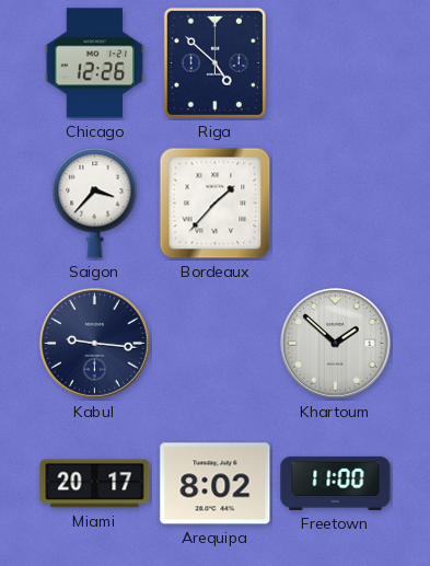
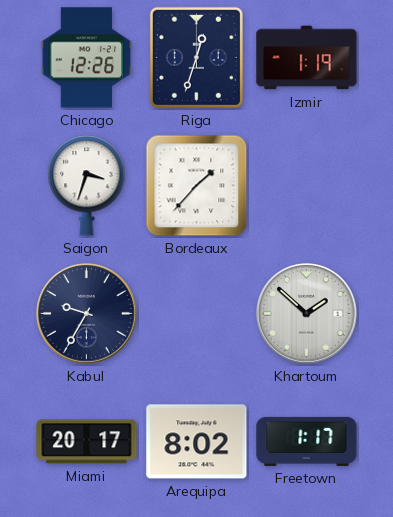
Riga: 4:52 -> 12:33 (196, 57)
Izmir: none -> 1:19 (307, 58)
Saigon: 3:37 -> 3:33 (87, 186)
Kabul: 9:16 -> 9:35 (87, 314)
Freetown: 11:00 -> 1:17 (307, 441)
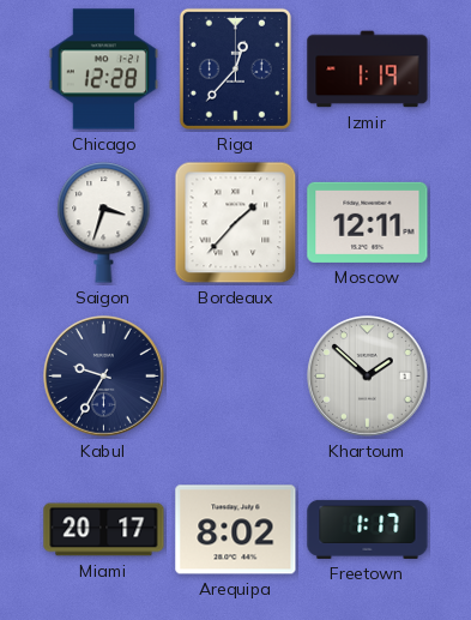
Chicago: 12:26 -> 12:28 (104, 70)
Riga: 12:33 -> 12:37 (235, 68)
Moscow: none -> 12:11 (368, 222)
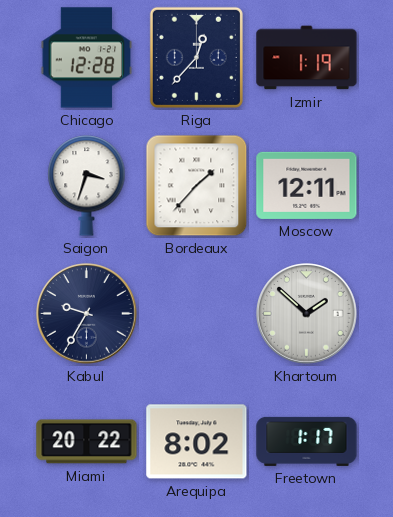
Miami: 20:17 -> 20:22 (87, 442)
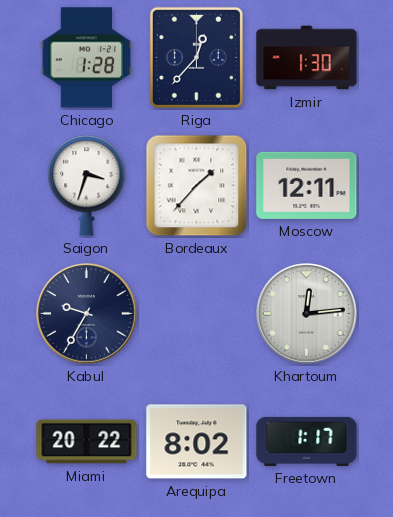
Chicago: 12:28 -> 1:28 (87, 58)
Izmir: 1:19 -> 1:30 (307, 58)
Khartoum: 1:52 -> 12:14 (307, 314)
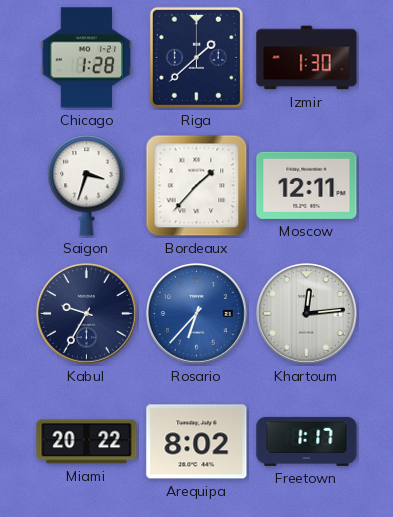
Riga: 12:37 -> 1:38 (196, 57)
Rosario: none -> 6:37 (197, 314)
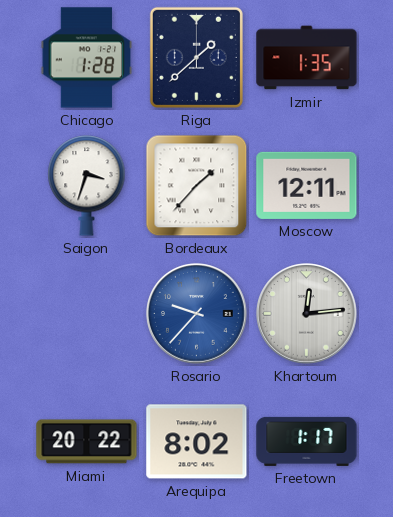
Izmir: 1:30 -> 1:35 (307, 58)
Kabul: 9:35 -> none (87, 314)
Rosario: 6:37 -> 9:37 (197, 314)
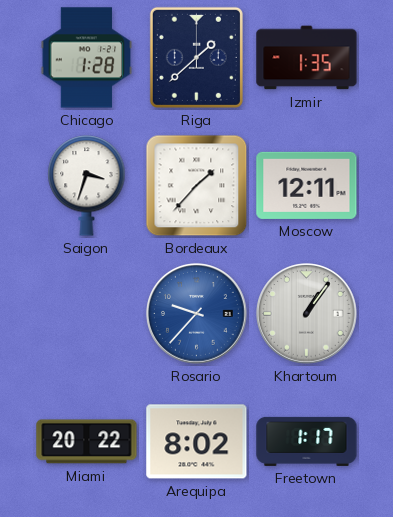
Khartoum: 12:14 -> 1:06 (307, 314)
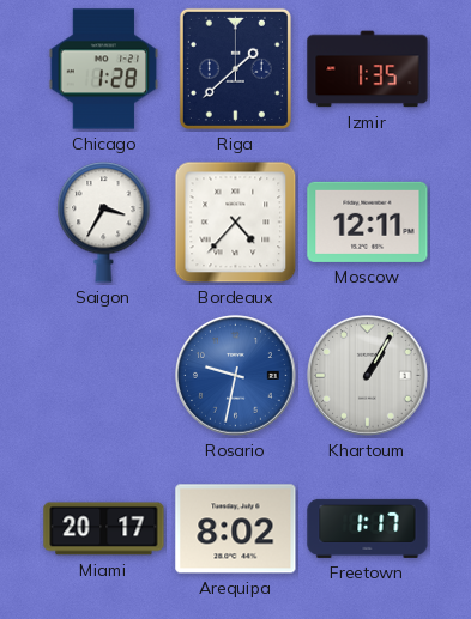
Saigon: 3:33 -> 3:35 (104, 223)
Bordeaux: 1:37 -> 4:37 (236, 223)
Rosario: 9:37 -> 9:32 (236, 376)
Khartoum: 1:06 -> 1:05 (368, 376)
Miami: 20:22 -> 20:17 (104, 529)
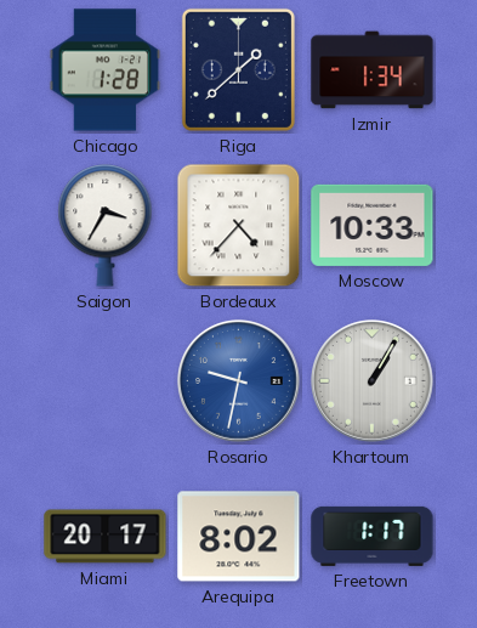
Izmir: 1:35 -> 1:34 (373, 70)
Moscow: 12:11 -> 10:33 (373, 225)
